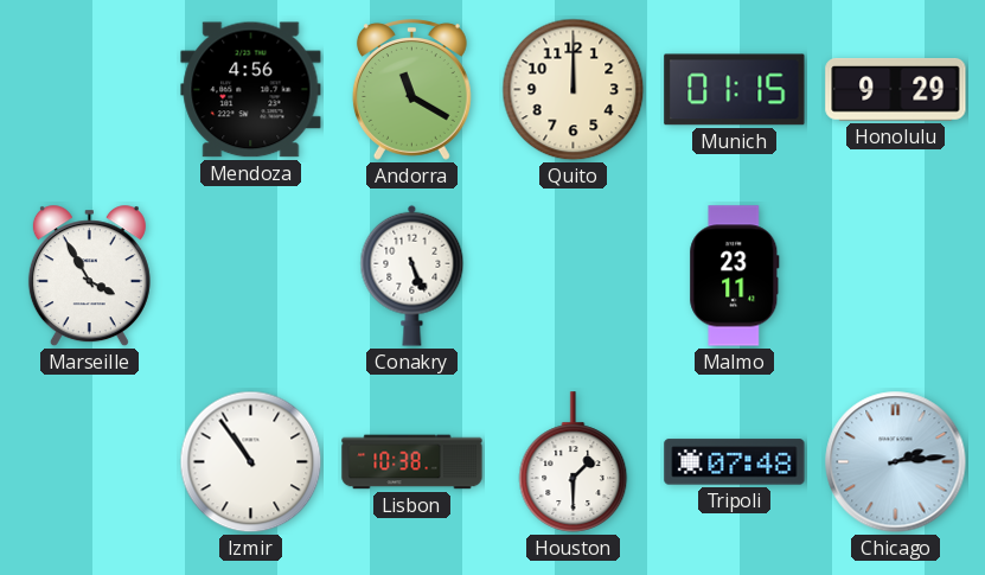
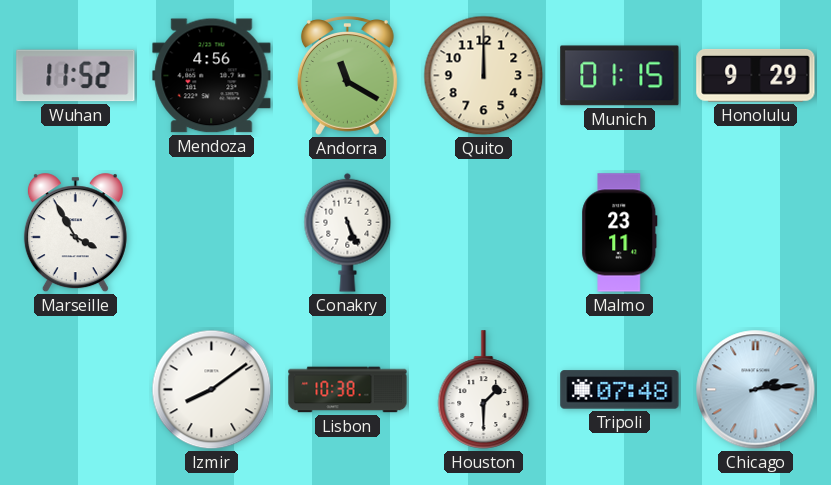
Wuhan: none -> 11:52 (76, 76)
Izmir: 10:54 -> 8:09 (212, 390)
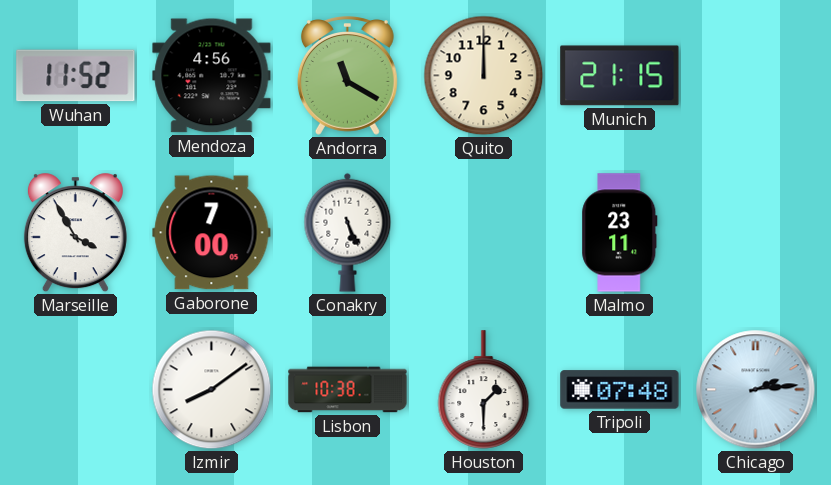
Munich: 01:15 -> 21:15 (620, 76)
Honolulu: 9:29 -> none (756, 75)
Gaborone: none -> 7:00 (212, 233)
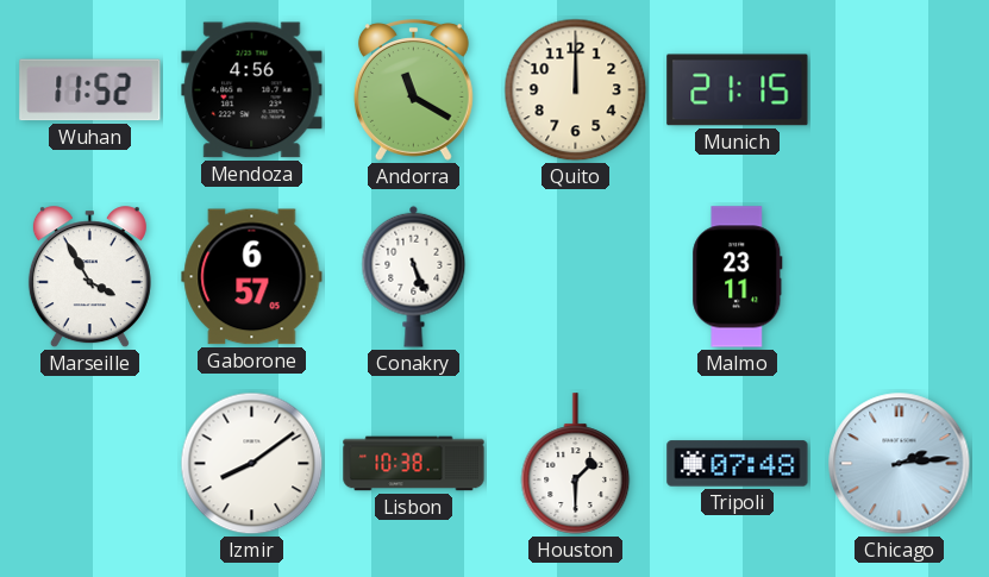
Gaborone: 7:00 -> 6:57 (252, 277)
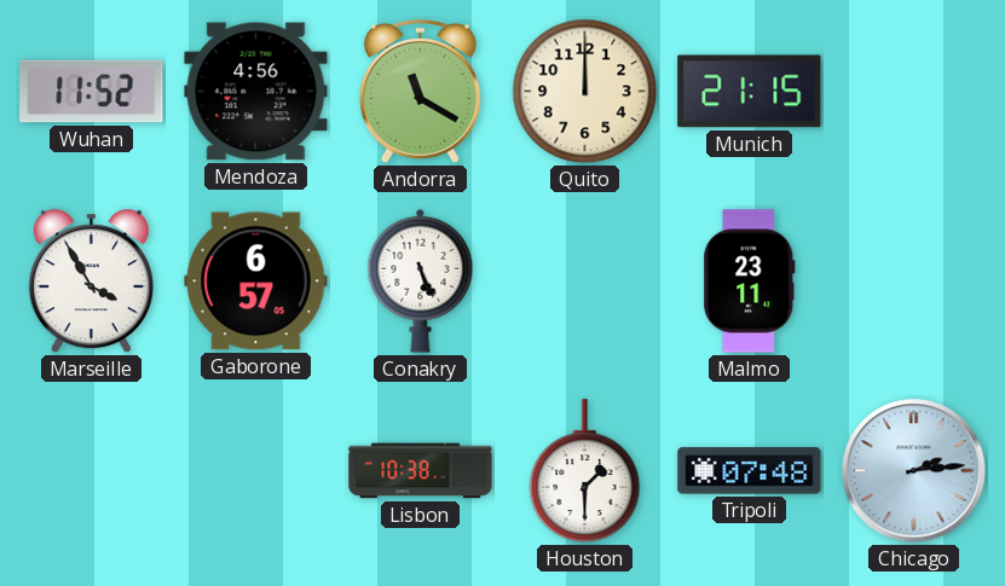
Izmir: 8:09 -> none (252, 464)
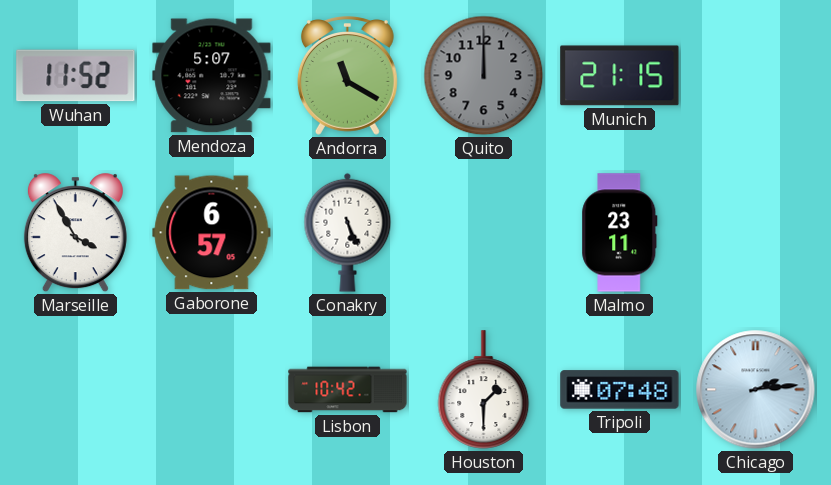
Mendoza: 4:56 -> 5:07 (212, 76)
Quito dial: cream -> grey (484, 76)
Lisbon: 10:38 -> 10:42 (348, 390)
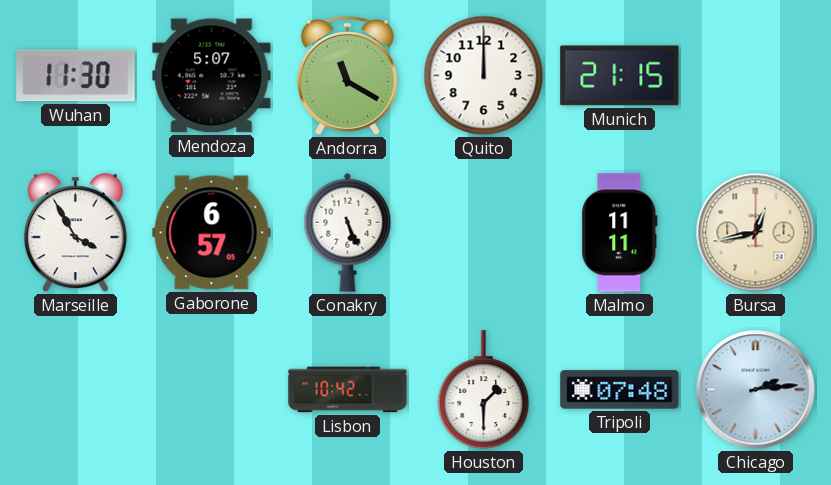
Wuhan: 11:52 -> 11:30 (76, 76)
Quito dial: grey -> white (484, 76)
Malmo: 23:11 -> 11:11 (620, 233)
Bursa: none -> 12:43 (756, 233)
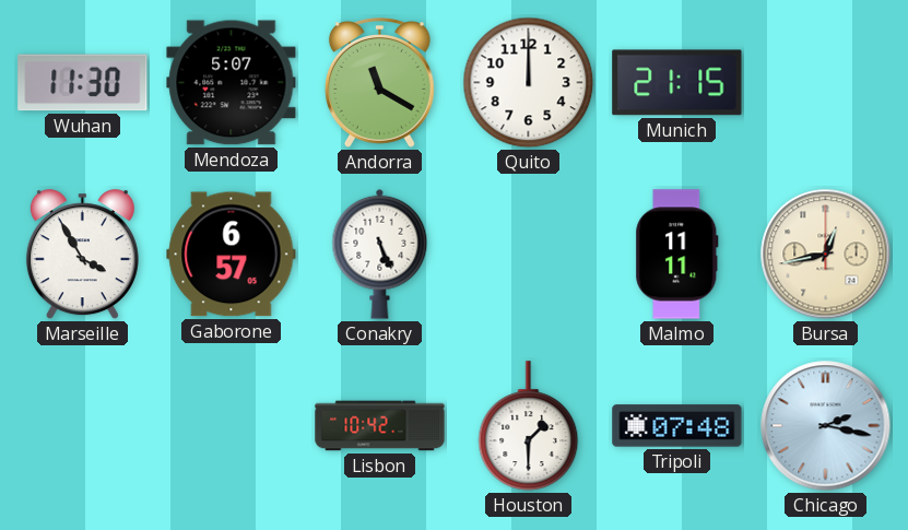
Chicago: 2:14 -> 2:17 (826, 426)
